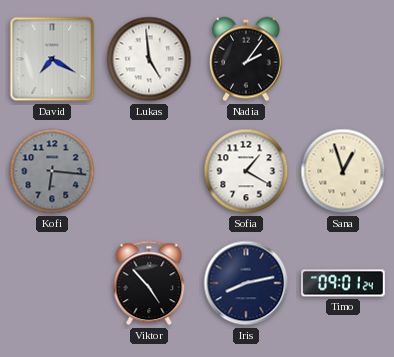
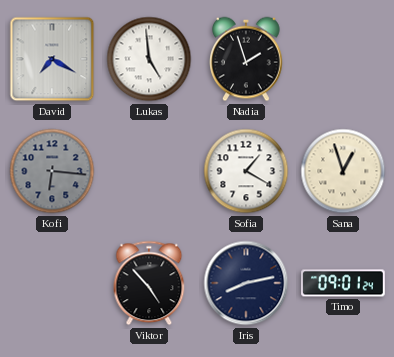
Nadia: 2:06 -> 1:57 (246, 59)
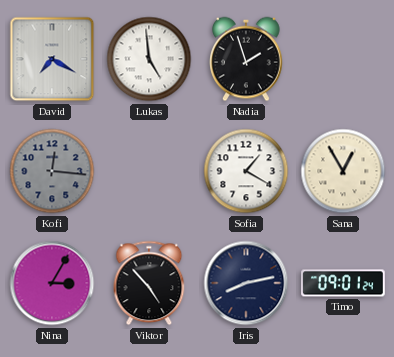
Kofi: 6:16 -> 12:16 (52, 171)
Sana: 12:57 -> 12:55 (343, 171)
Nina: none -> 3:05 (52, 283)
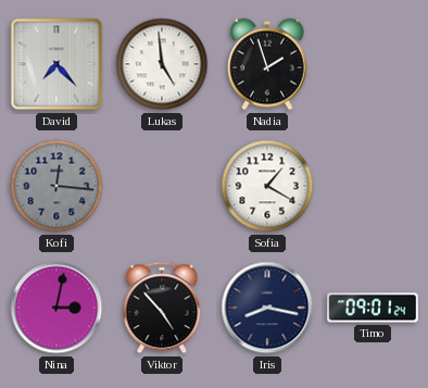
David: 7:20 -> 7:23 (56, 64)
Sana: 12:55 -> none (343, 171)
Nina: 3:05 -> 3:02 (56, 308)
Iris: 8:13 -> 8:17 (267, 308)
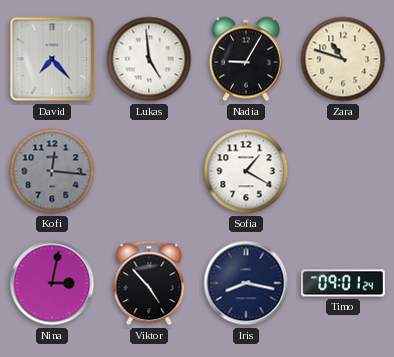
Nadia: 1:57 -> 9:05 (246, 59)
Zara: none -> 10:48 (343, 59)
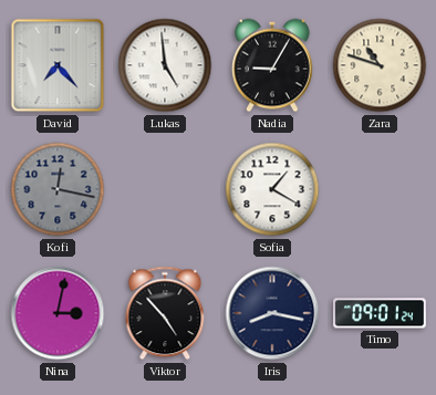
Kofi: 12:16 -> 12:17 (58, 189)
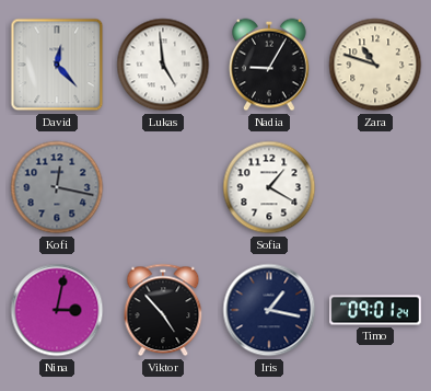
David: 7:23 -> 12:23 (57, 65)
Iris: 8:17 -> 1:17 (269, 310)
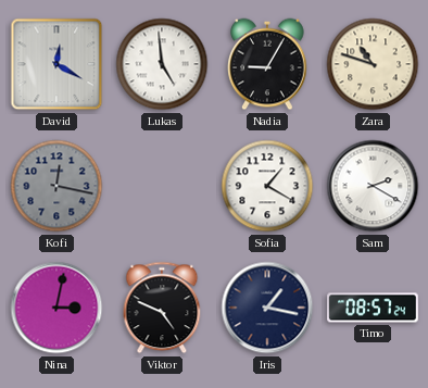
David: 12:23 -> 12:20 (56, 64)
Sam: none -> 2:20 (373, 186)
Viktor: 4:53 -> 4:49 (162, 308)
Timo: 09:01 -> 08:57 (373, 308)
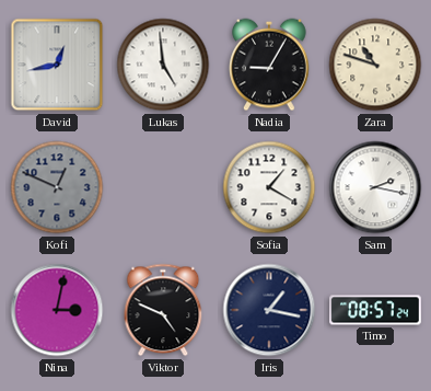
David: 12:20 -> 12:43 (57, 65)
Kofi: 12:17 -> 12:49 (57, 187)
Sam: 2:20 -> 2:17 (375, 187)
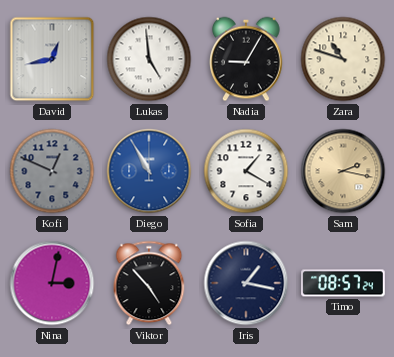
Diego: none -> 10:55 (149, 171)
Sam dial: white -> champagne (343, 171)
Viktor: 4:49 -> 4:53 (149, 283)
